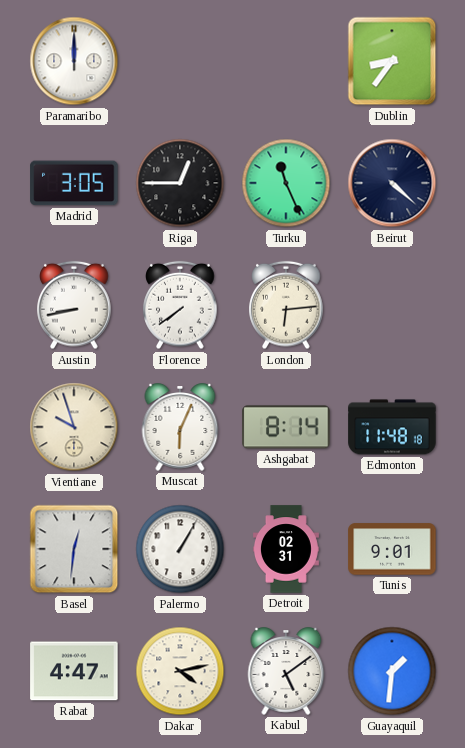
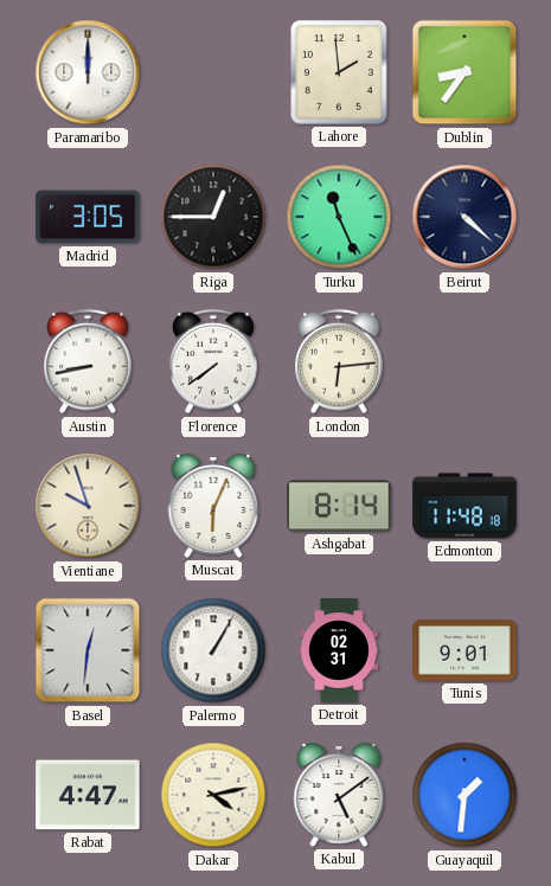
Lahore: none -> 1:59 (339, 72)
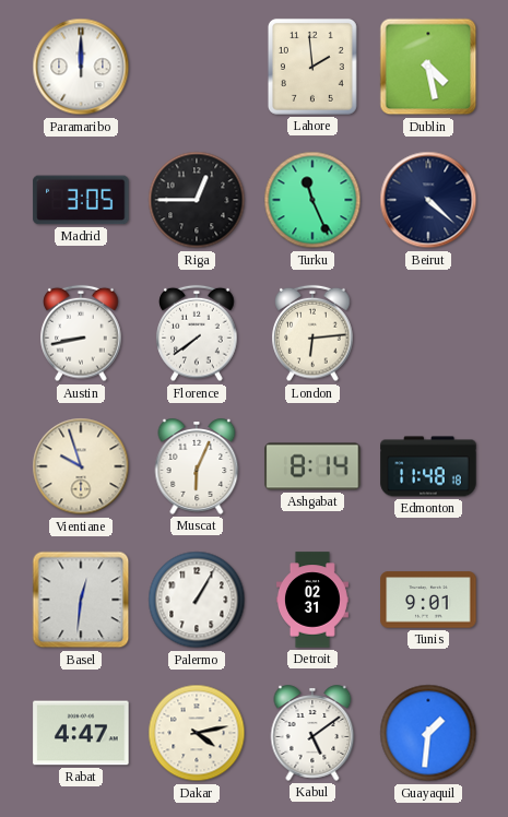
Dublin: 8:36 -> 4:28 (428, 67)
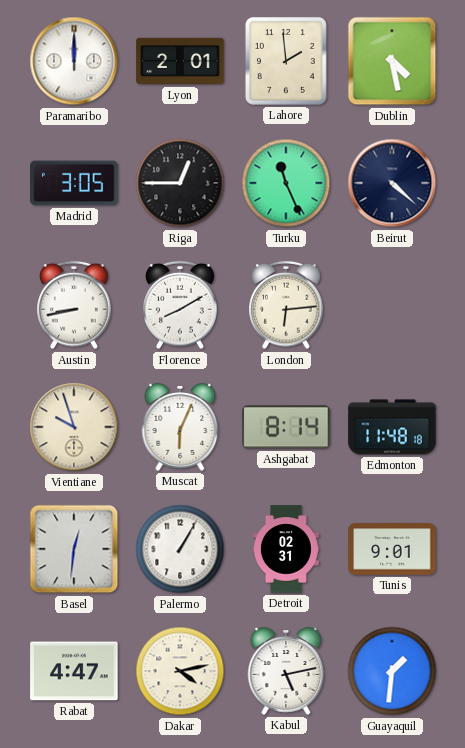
Lyon: none -> 2:01 (180, 61)
Florence: 7:39 -> 8:10 (180, 305)
Kabul: 5:09 -> 5:13 (286, 671)
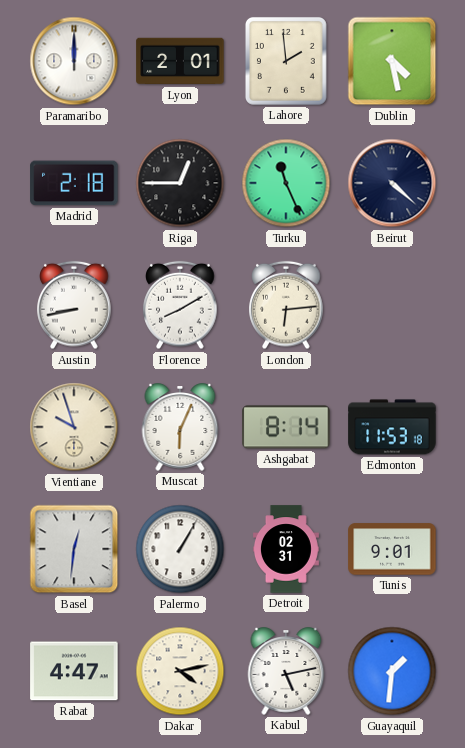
Madrid: 3:05 -> 2:18 (74, 183)
Edmonton: 11:48 -> 11:53 (392, 427)
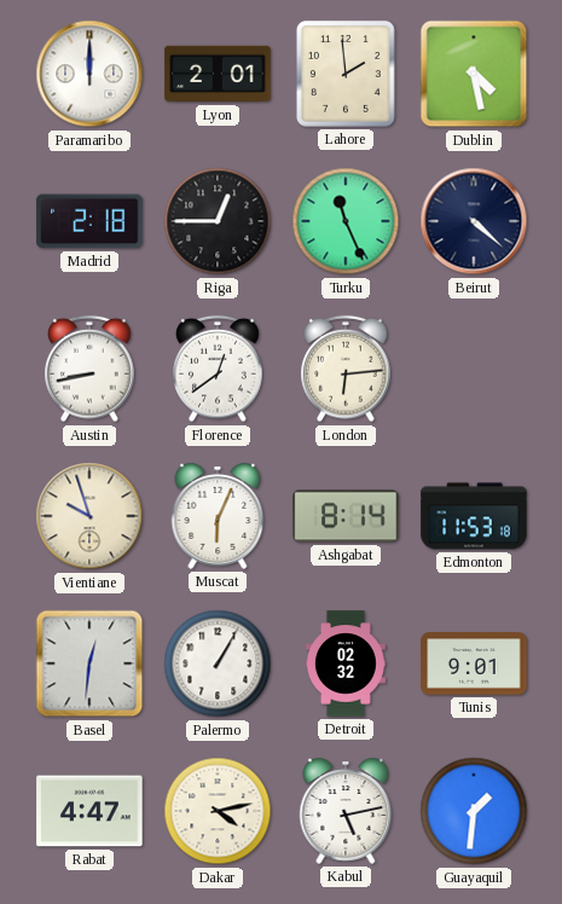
Florence: 8:10 -> 12:39 (218, 369)
Detroit: 02:31 -> 02:32 (346, 663)
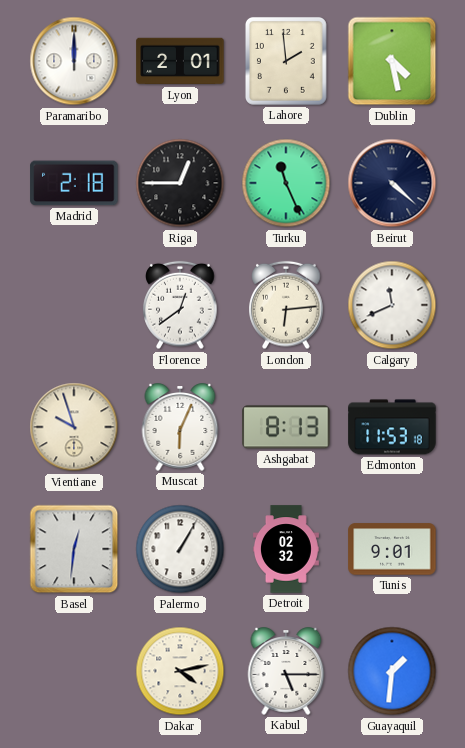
Austin: 8:43 -> none (89, 369)
Calgary: none -> 11:41 (392, 305)
Ashgabat: 8:14 -> 8:13 (286, 427)
Rabat: 4:47 -> none (89, 811)
Kabul: 5:13 -> 5:15 (286, 671)
